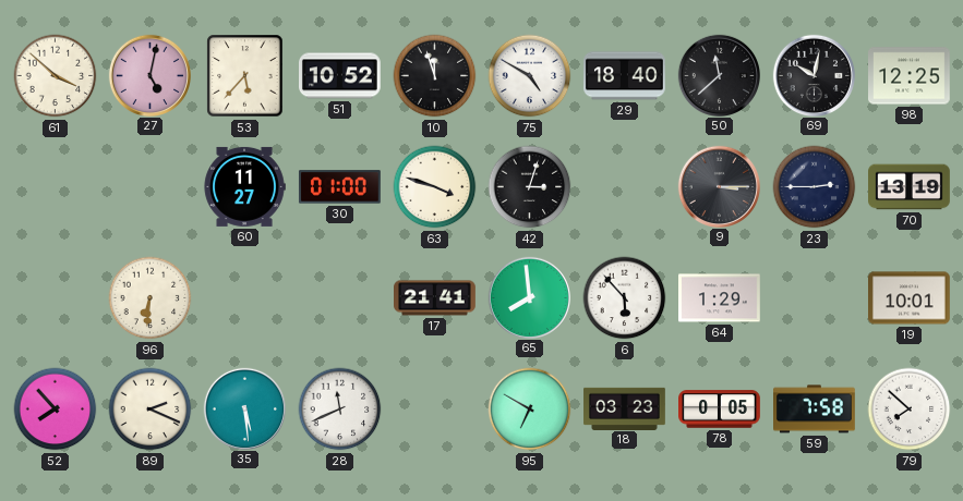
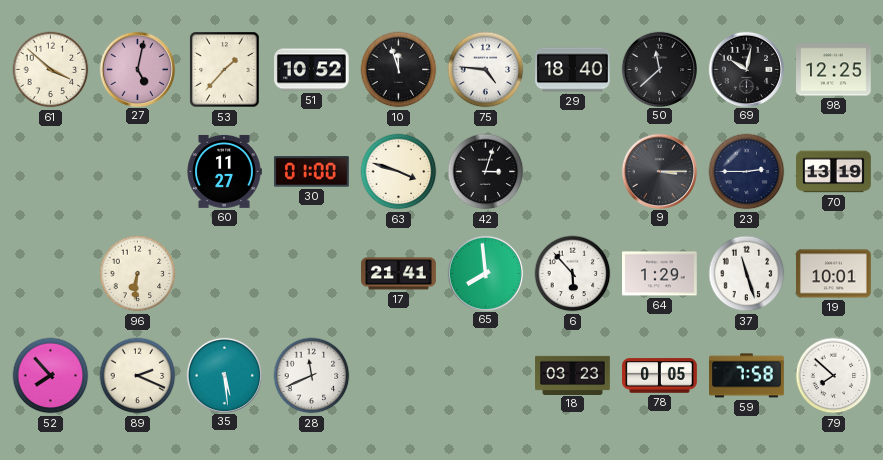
53: 5:37 -> 1:37 (225, 70)
75: 4:50 -> 4:46 (486, 70)
37: none -> 11:27 (747, 274)
95: 6:50 -> none (530, 410)
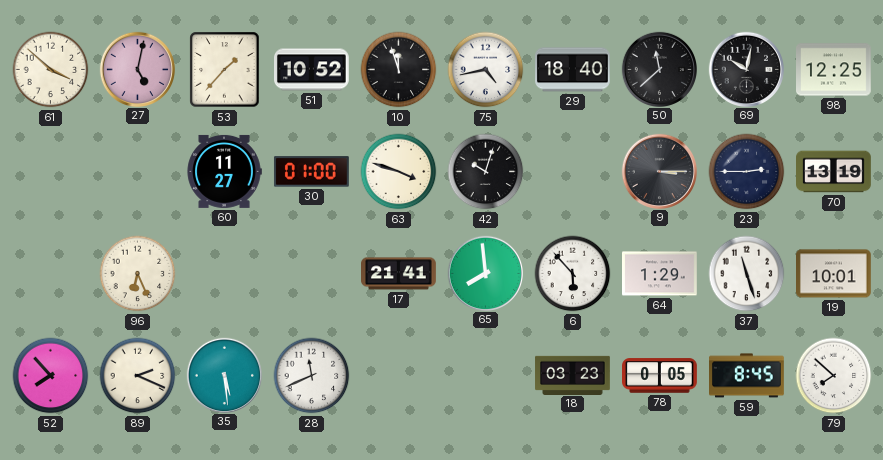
75: 4:46 -> 4:43 (486, 70)
42: 3:03 -> 10:03 (486, 172)
96: 6:31 -> 6:26 (138, 274)
59: 7:58 -> 8:45 (747, 376)
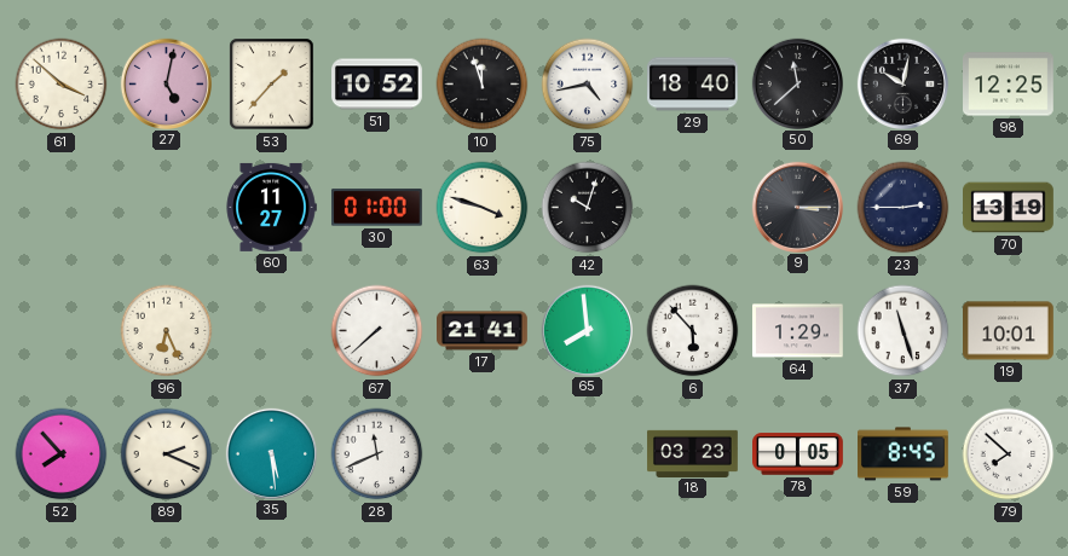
67: none -> 7:38 (377, 331)
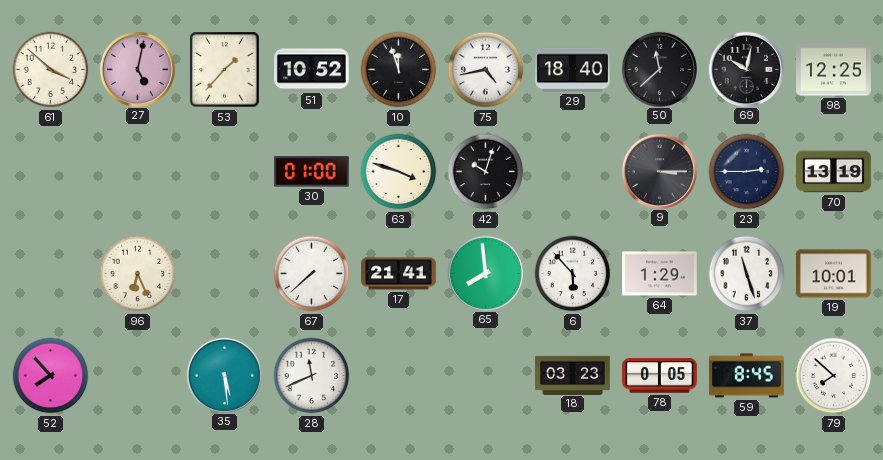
60: 11:27 -> none (271, 207)
89: 2:19 -> none (167, 454)
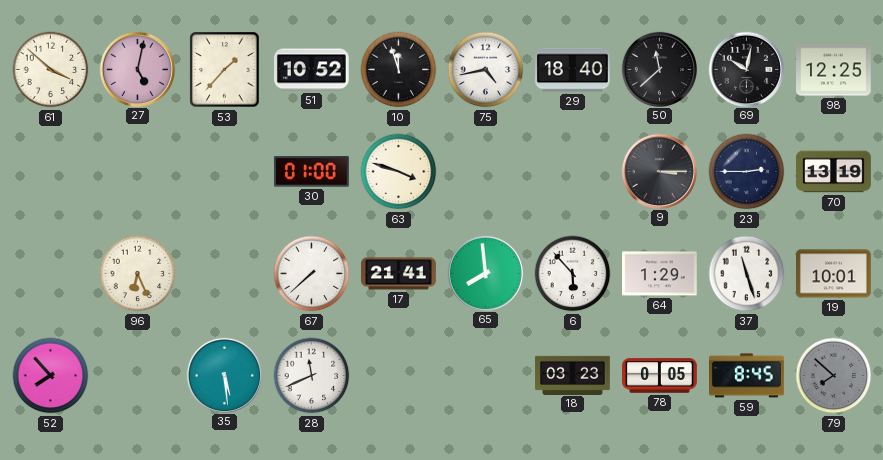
42: 10:03 -> none (486, 172)
79 dial: white -> grey (834, 376)
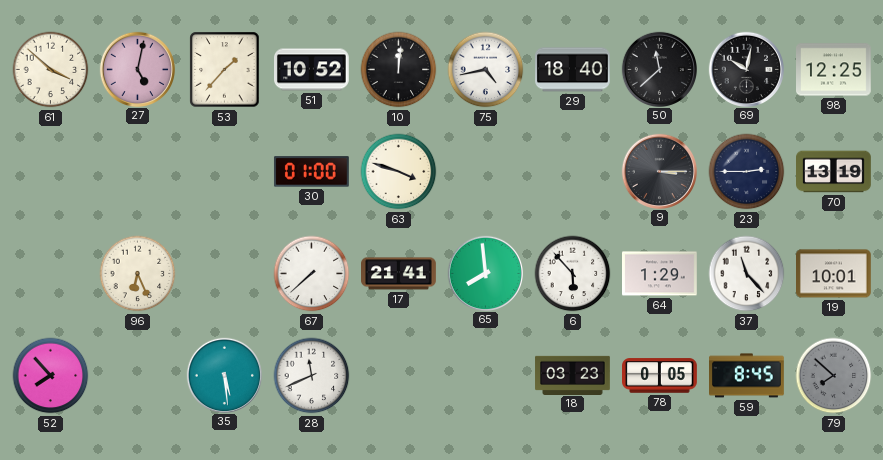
10: 11:57 -> 12:01 (399, 70)
37: 11:27 -> 11:23 (747, 274)
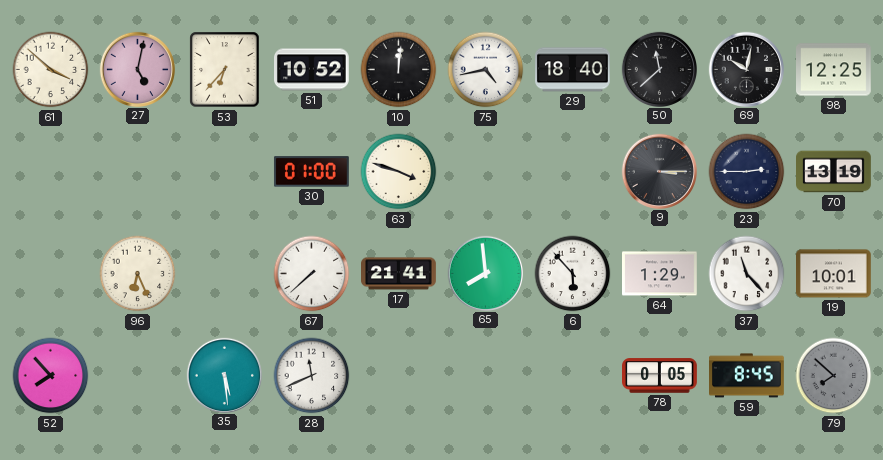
53: 1:37 -> 6:37 (225, 70)
18: 03:23 -> none (573, 375)
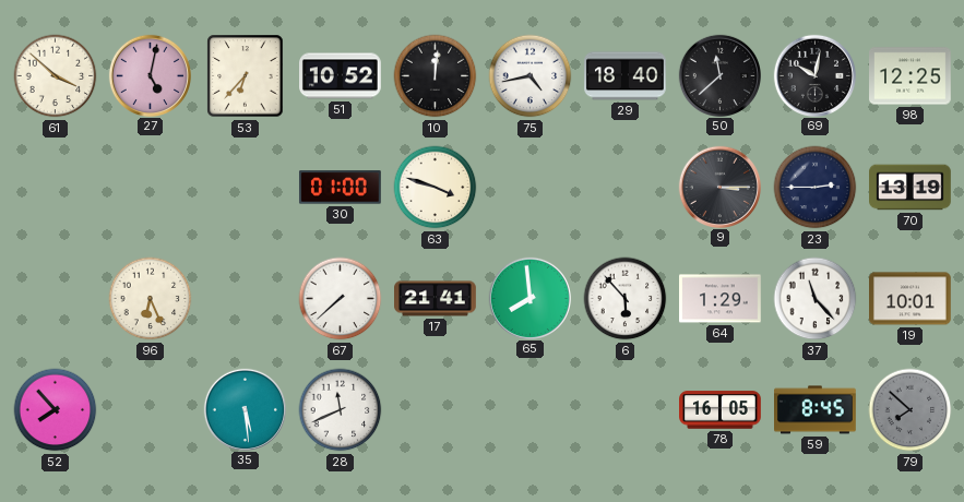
78: 0:05 -> 16:05 (721, 410)
